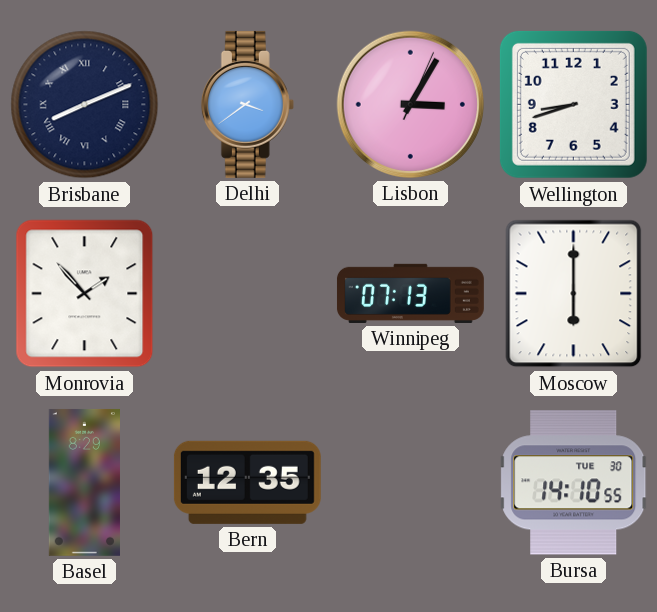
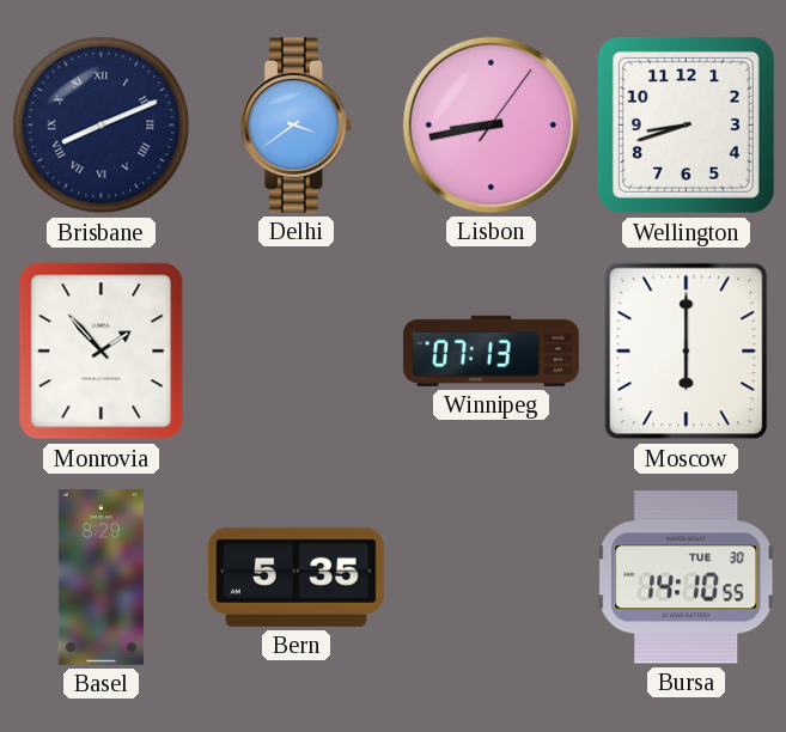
Lisbon: 3:05 -> 8:43 (491, 124)
Bern: 12:35 -> 5:35 (295, 577)
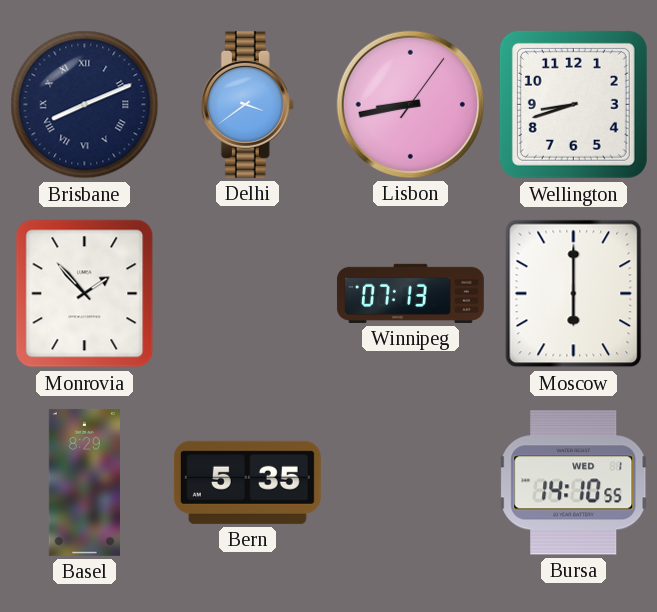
Bursa date: TUE 30 -> WED 1 (574, 483)
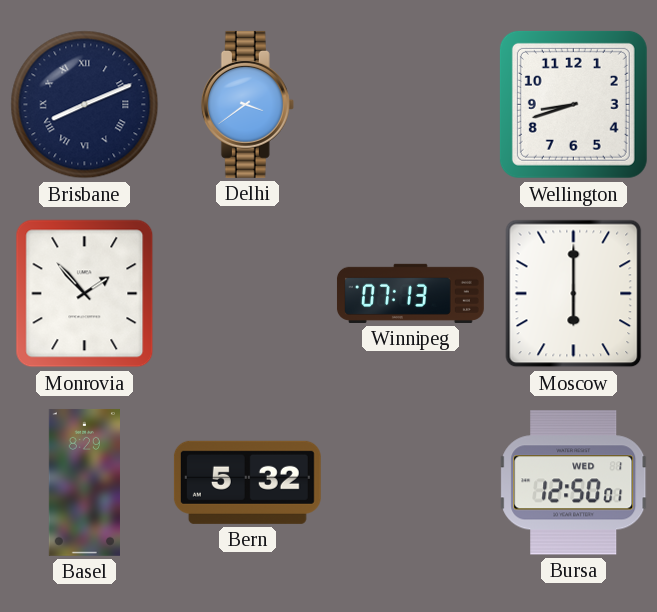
Lisbon: 8:43 -> none (410, 104)
Bern: 5:35 -> 5:32 (247, 482)
Bursa: 14:10 -> 12:50 (574, 483)
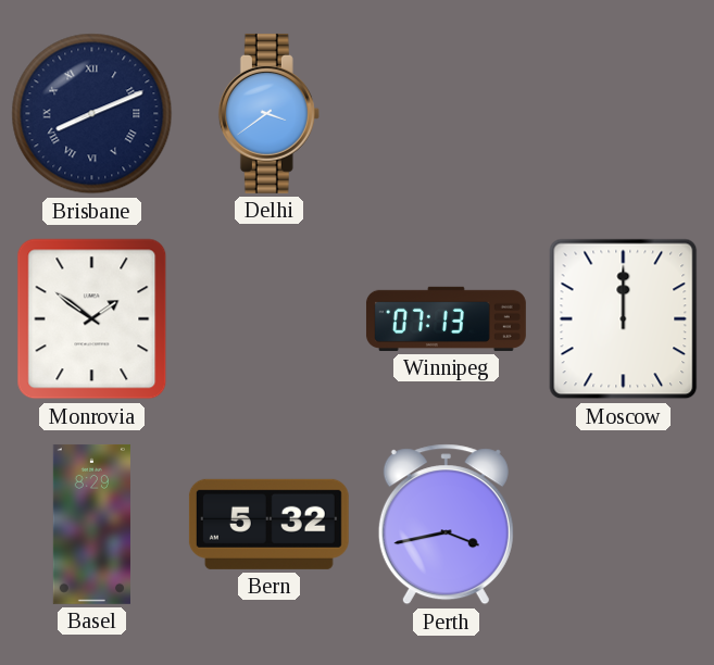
Wellington: 8:42 -> none (573, 104)
Monrovia: 1:53 -> 1:51 (92, 319)
Moscow: 6:00 -> 12:00 (624, 319)
Perth: none -> 3:43 (446, 525)
Bursa: 12:50 -> none (574, 483)
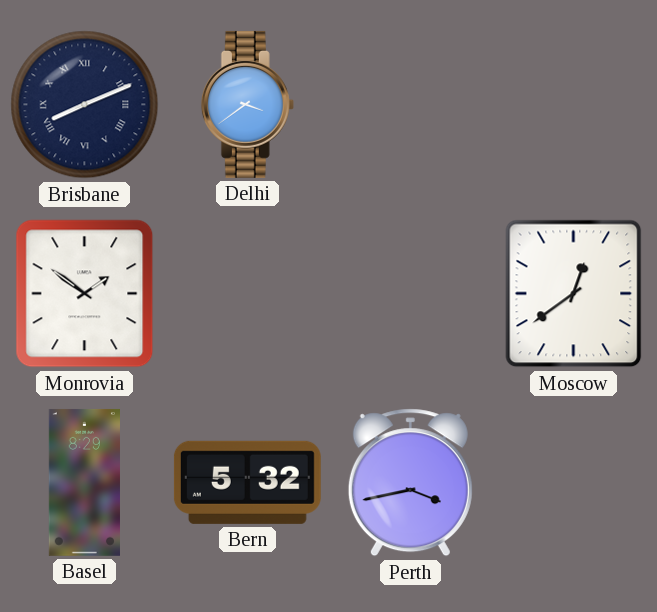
Winnipeg: 07:13 -> none (446, 318)
Moscow: 12:00 -> 12:39 (574, 294)
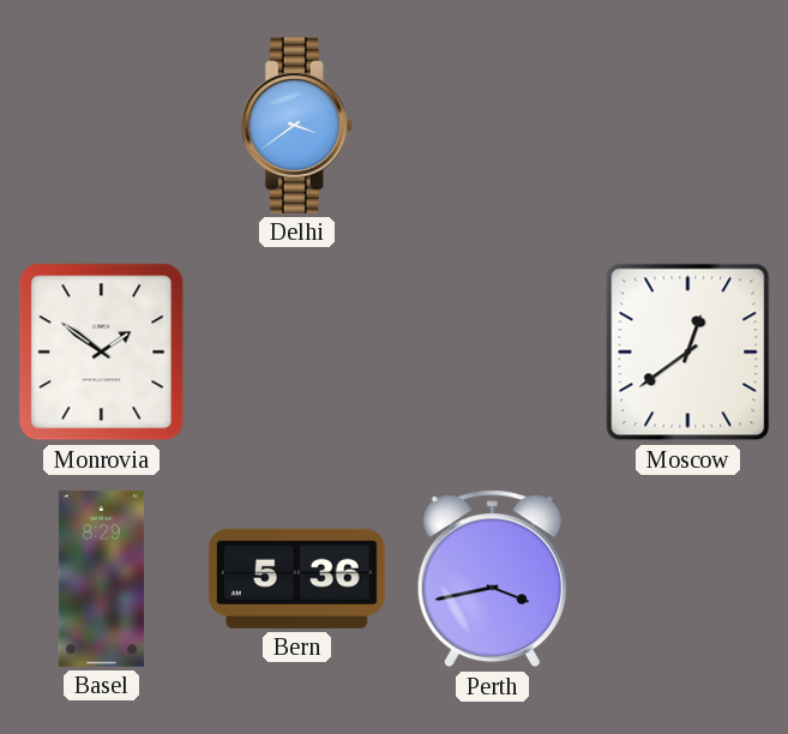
Brisbane: 8:11 -> none (85, 105)
Bern: 5:32 -> 5:36 (296, 578)
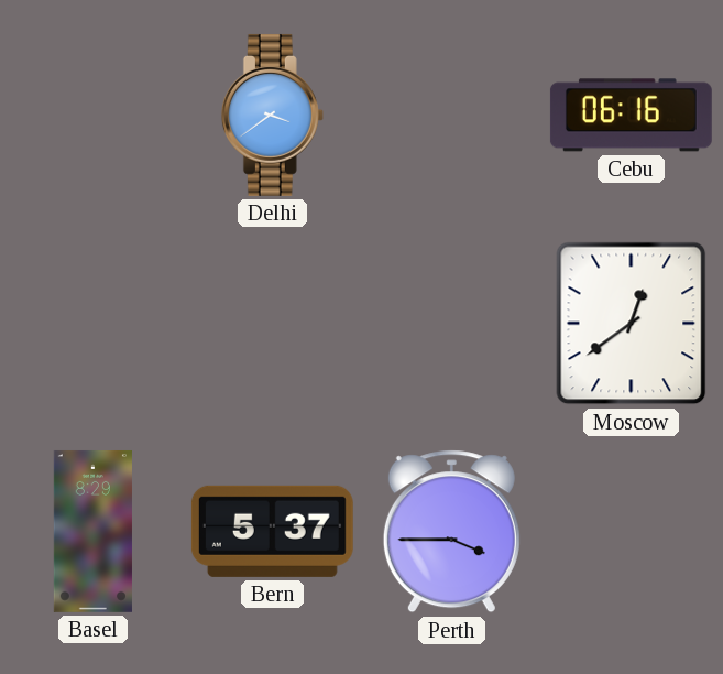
Cebu: none -> 06:16 (631, 116)
Monrovia: 1:51 -> none (102, 353)
Bern: 5:36 -> 5:37 (272, 531)
Perth: 3:43 -> 3:45 (451, 532)
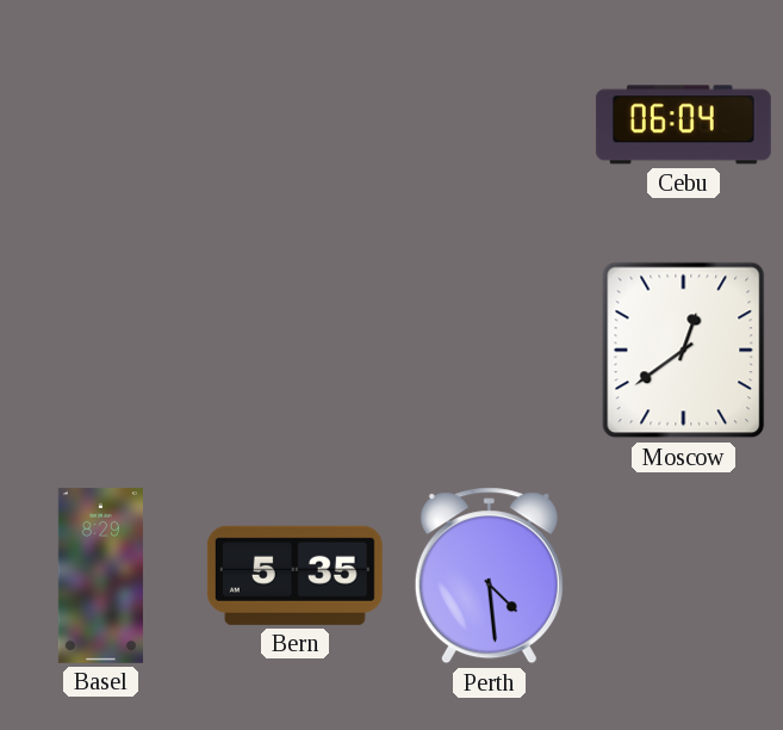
Delhi: 3:39 -> none (272, 115)
Cebu: 06:16 -> 06:04 (683, 125)
Bern: 5:37 -> 5:35 (294, 575)
Perth: 3:45 -> 4:29 (489, 576)
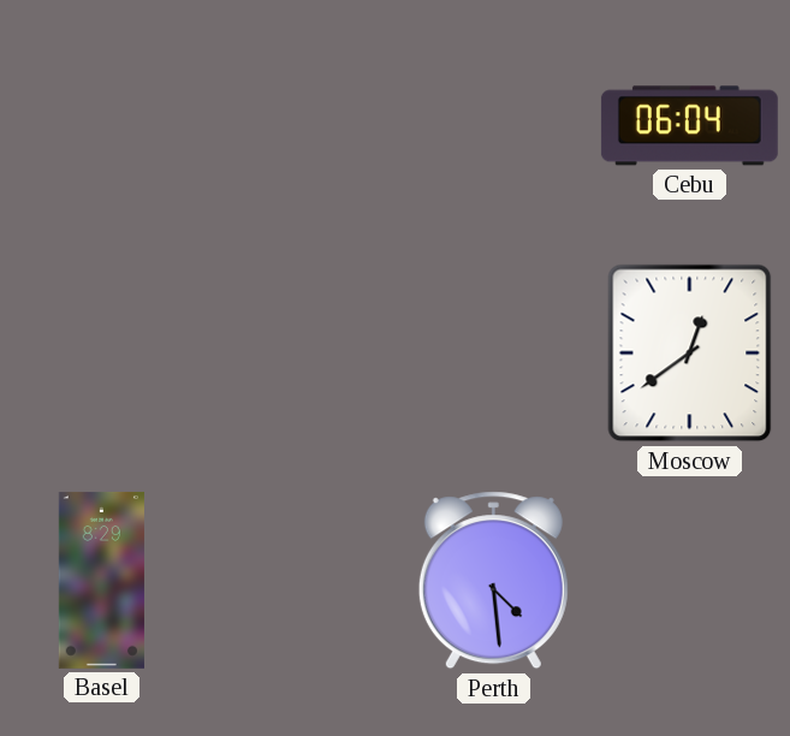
Bern: 5:35 -> none (294, 575)
